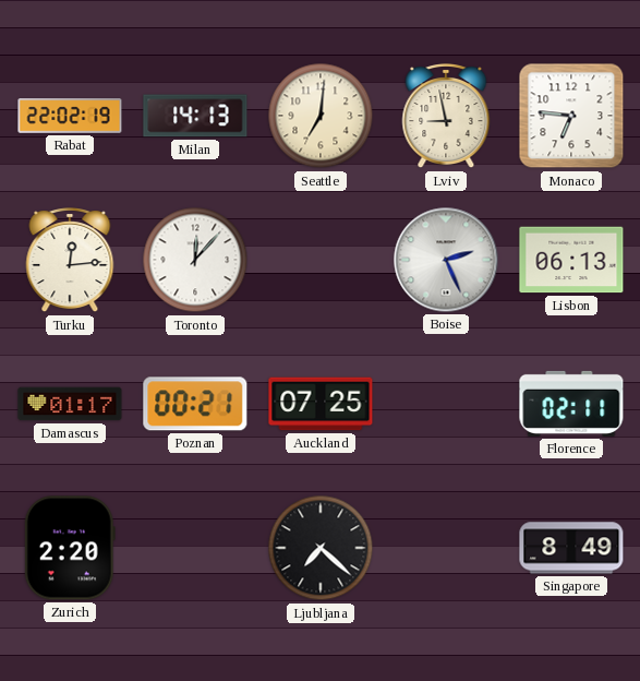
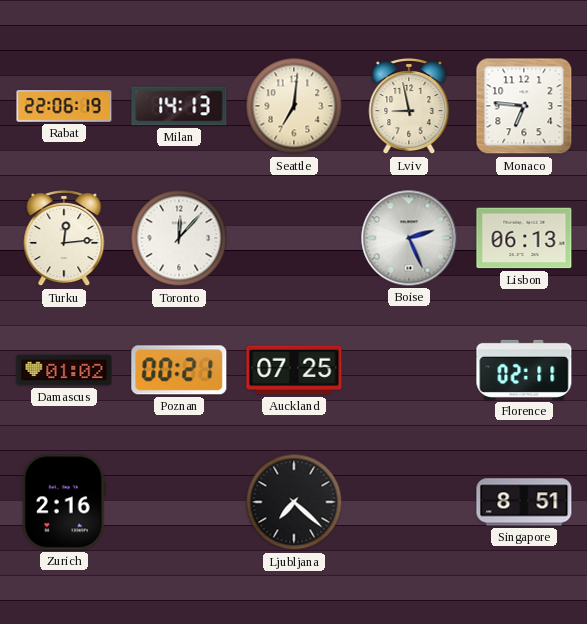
Rabat: 22:02 -> 22:06 (64, 106)
Damascus: 01:17 -> 01:02 (64, 370)
Zurich: 2:20 -> 2:16 (64, 502)
Singapore: 8:49 -> 8:51 (524, 502)
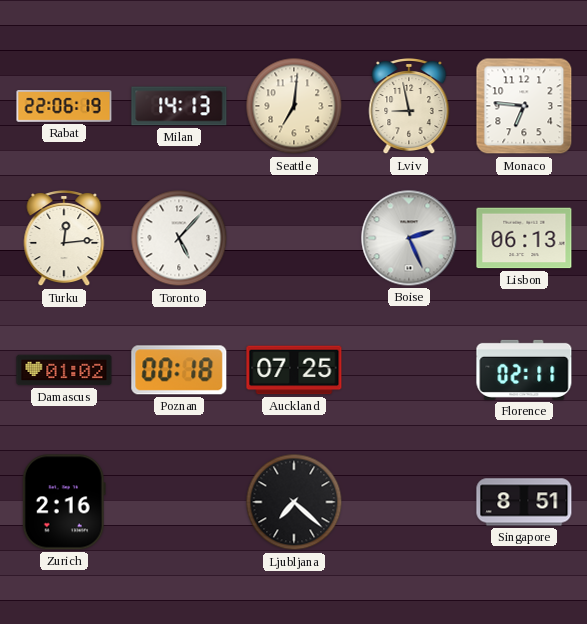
Toronto: 12:07 -> 5:07 (179, 238)
Poznan: 00:21 -> 00:18 (179, 370)
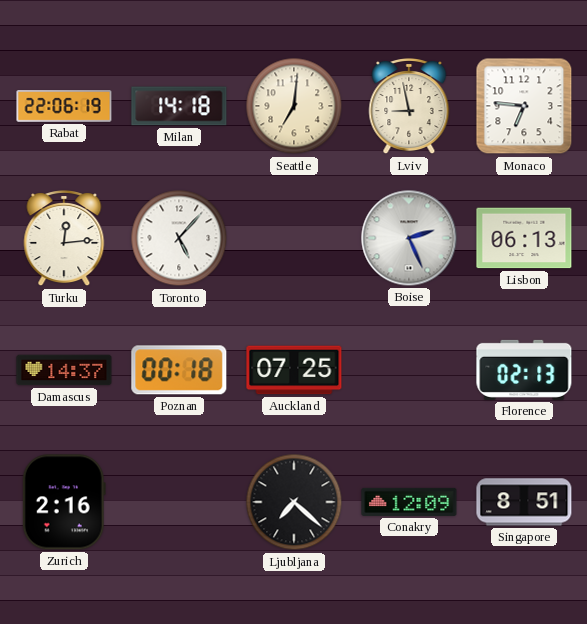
Milan: 14:13 -> 14:18 (179, 106)
Damascus: 01:02 -> 14:37 (64, 370)
Florence: 02:11 -> 02:13 (524, 370)
Conakry: none -> 12:09 (409, 502)
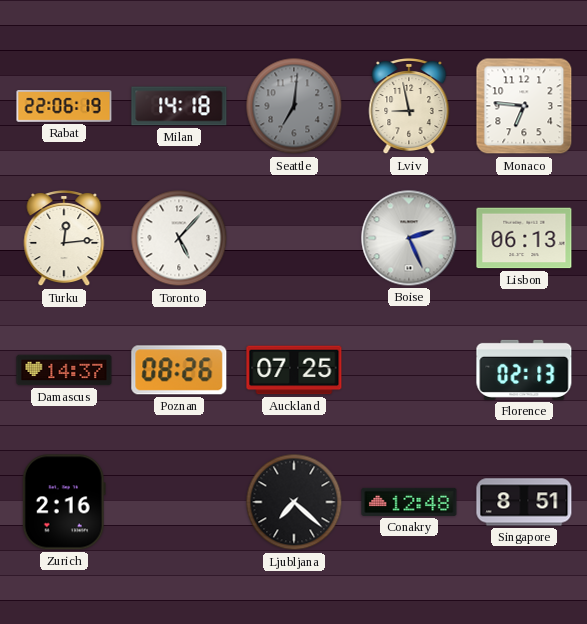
Seattle dial: cream -> grey (294, 106)
Poznan: 00:18 -> 08:26 (179, 370)
Conakry: 12:09 -> 12:48 (409, 502)
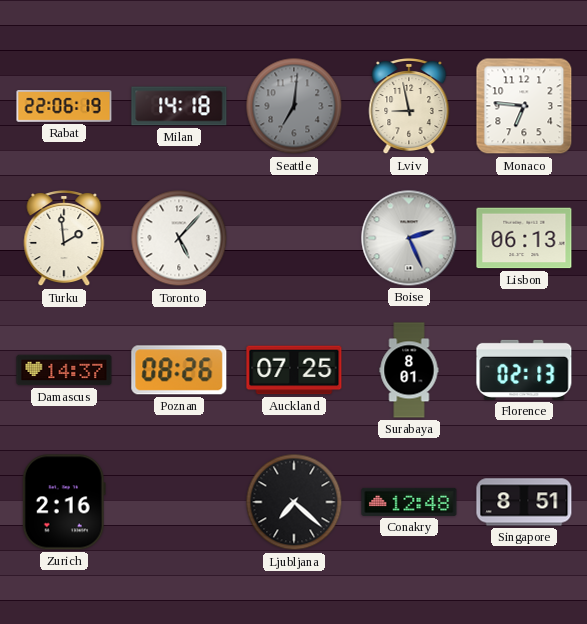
Turku: 12:14 -> 1:59 (64, 239)
Surabaya: none -> 8:01 (409, 370)
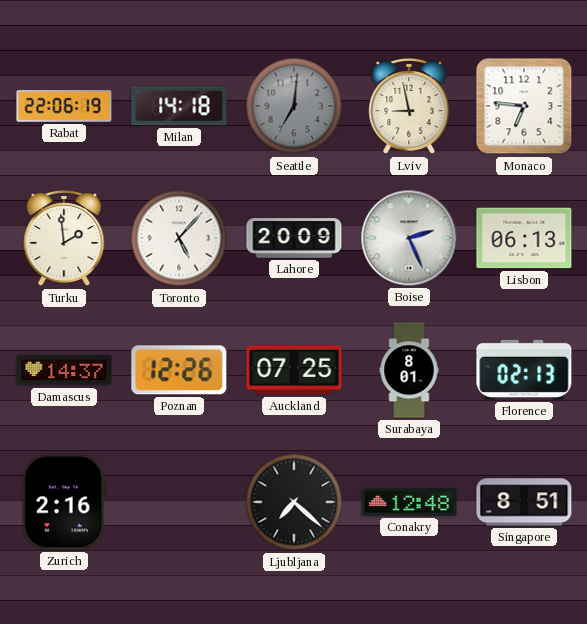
Lahore: none -> 20:09 (294, 238)
Poznan: 08:26 -> 12:26 (179, 370)
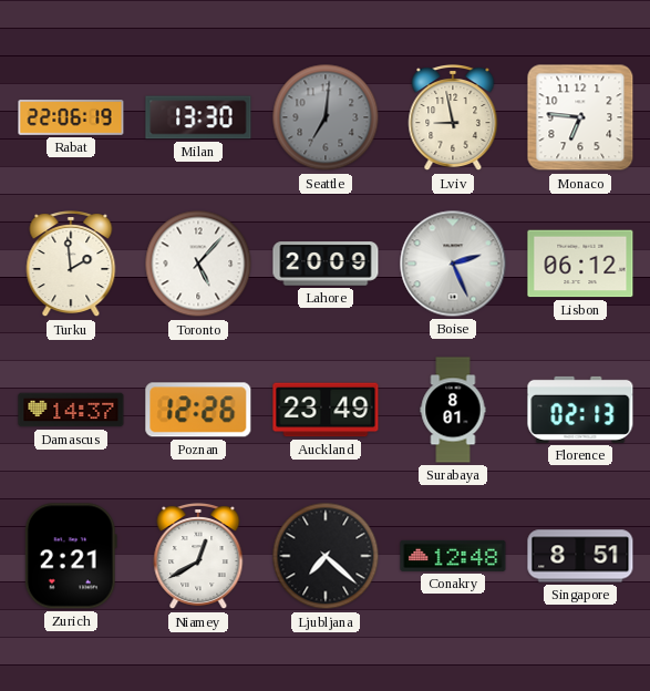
Milan: 14:18 -> 13:30 (198, 117)
Lisbon: 06:13 -> 06:12 (580, 264)
Auckland: 07:25 -> 23:49 (326, 410)
Zurich: 2:16 -> 2:21 (71, 556)
Niamey: none -> 12:40 (198, 557)
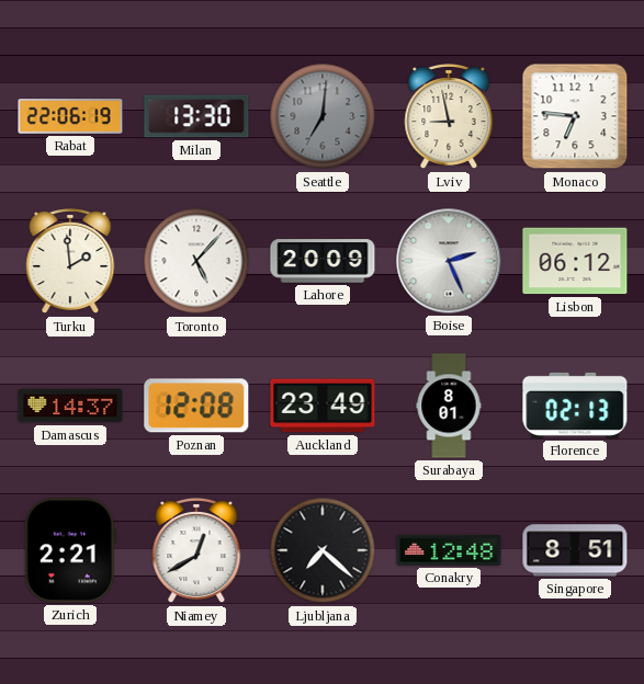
Poznan: 12:26 -> 12:08 (196, 406)
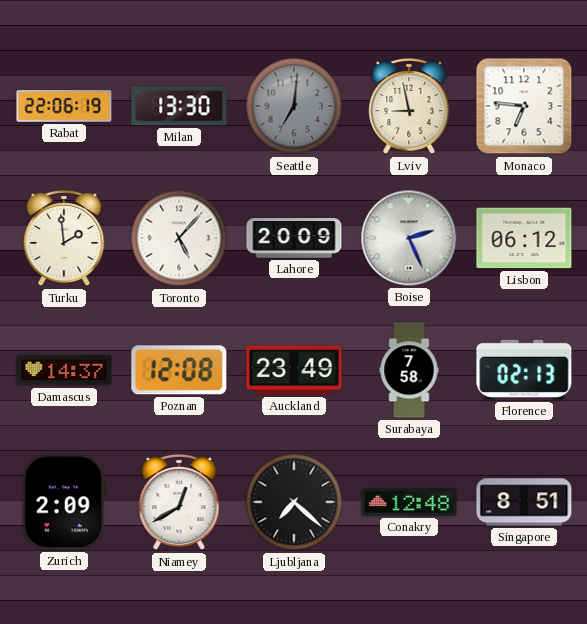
Surabaya: 8:01 -> 7:58 (409, 370)
Zurich: 2:21 -> 2:09 (64, 502)
